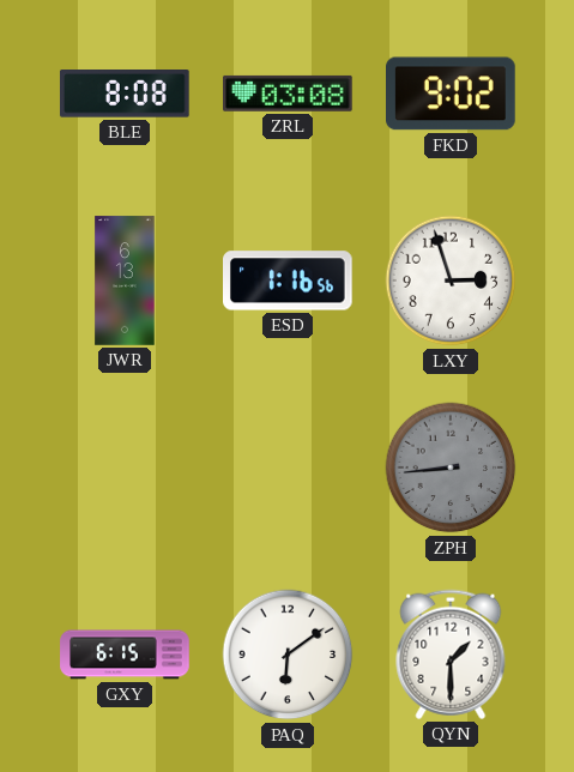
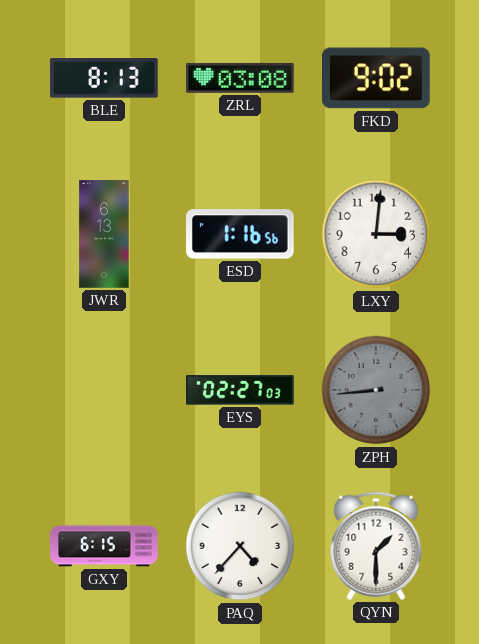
BLE: 8:08 -> 8:13 (104, 78)
LXY: 2:57 -> 3:01 (376, 234)
EYS: none -> 02:27 (240, 390)
PAQ: 6:09 -> 4:37 (240, 546)
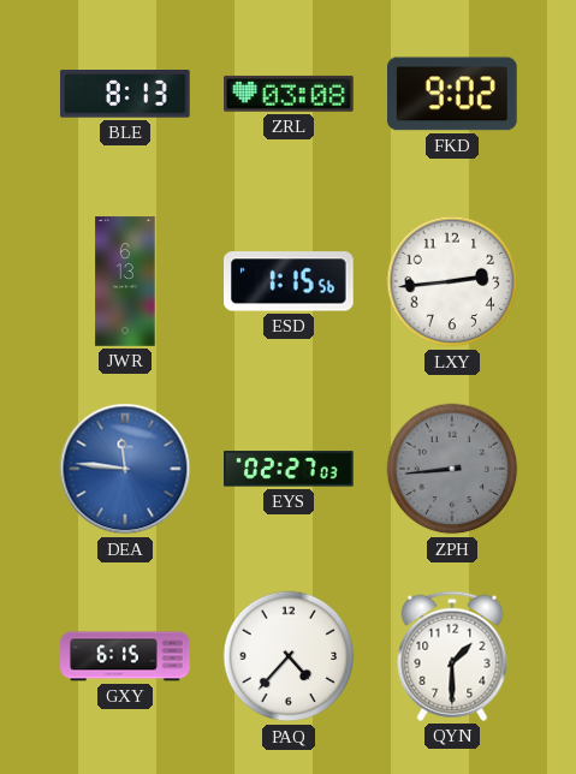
ESD: 1:16 -> 1:15 (290, 281)
LXY: 3:01 -> 2:44 (452, 281)
DEA: none -> 11:46 (125, 469)
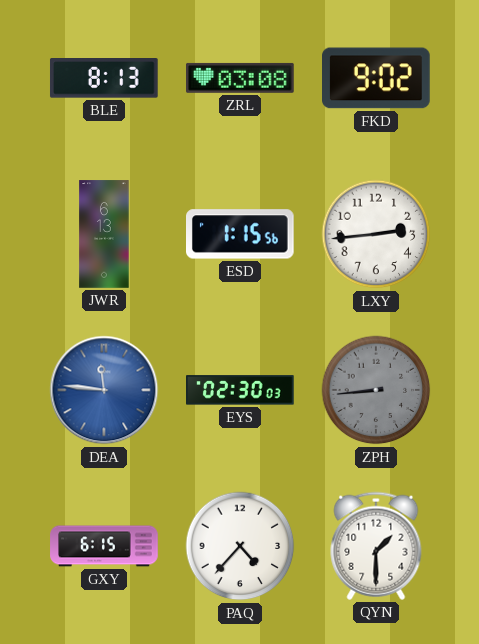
EYS: 02:27 -> 02:30 (240, 390)
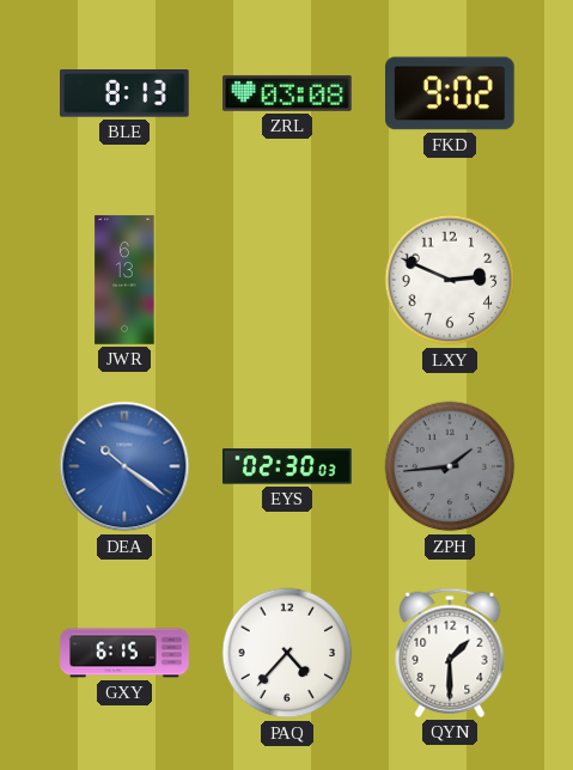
ESD: 1:15 -> none (241, 234)
LXY: 2:44 -> 2:49 (450, 280)
DEA: 11:46 -> 10:21 (124, 466)
ZPH: 8:44 -> 1:44 (450, 466)
